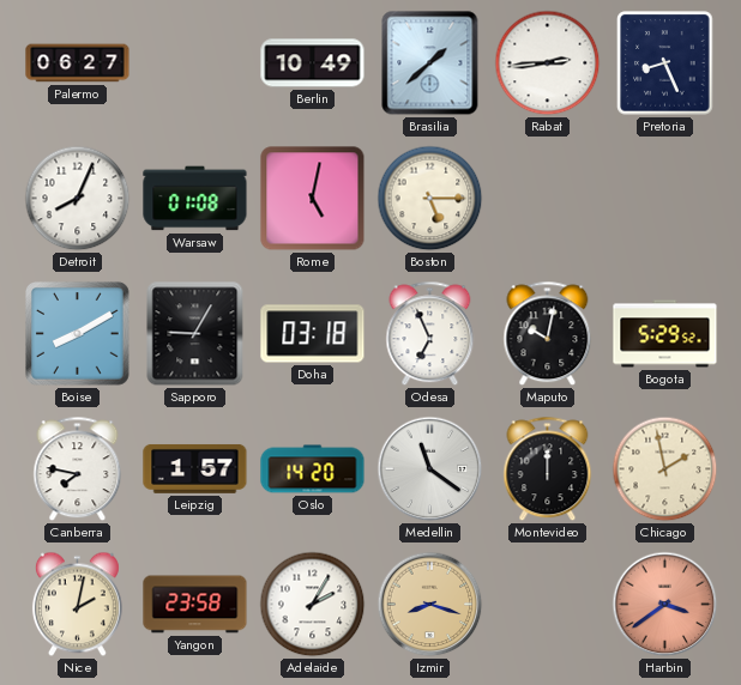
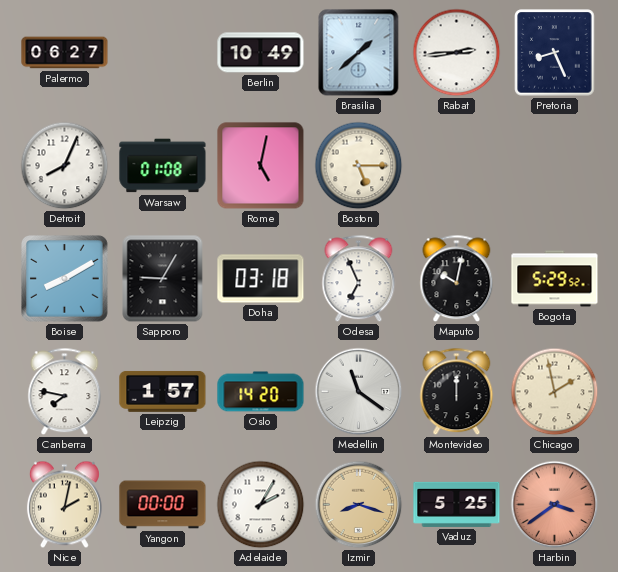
Yangon: 23:58 -> 00:00 (163, 505)
Vaduz: none -> 5:25 (457, 504)
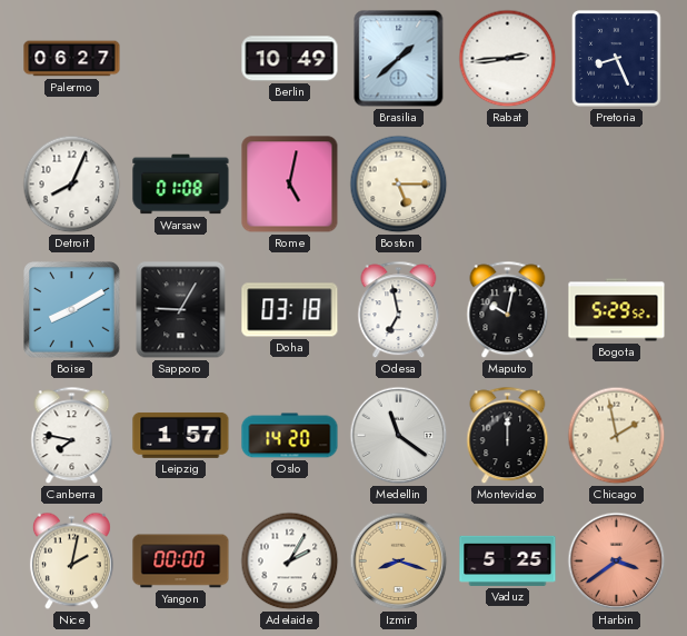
Odesa: 6:56 -> 6:58 (399, 310)
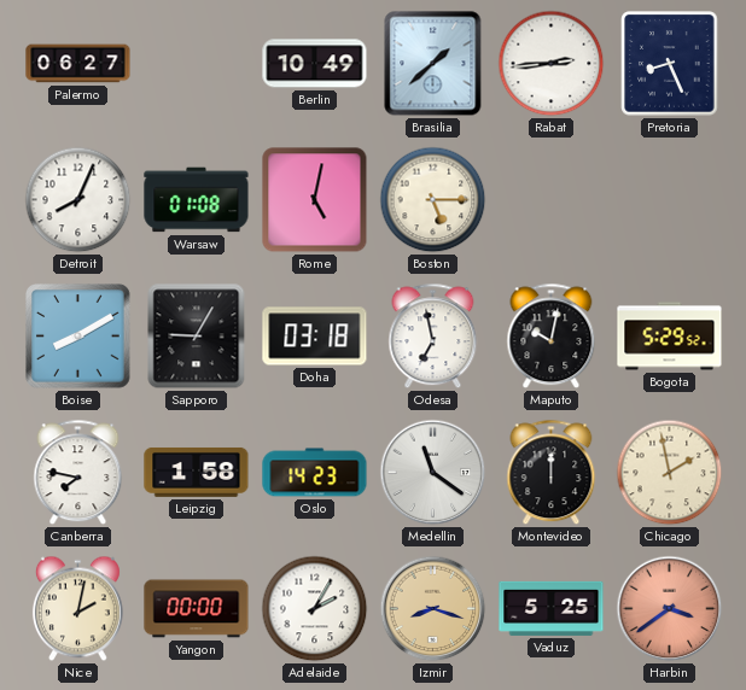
Leipzig: 1:57 -> 1:58 (197, 472)
Oslo: 14:20 -> 14:23 (315, 473)
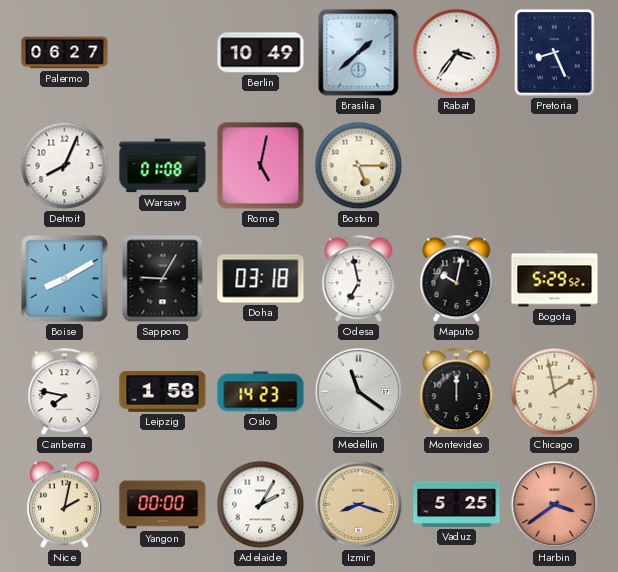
Rabat: 2:44 -> 3:36 (457, 53)
